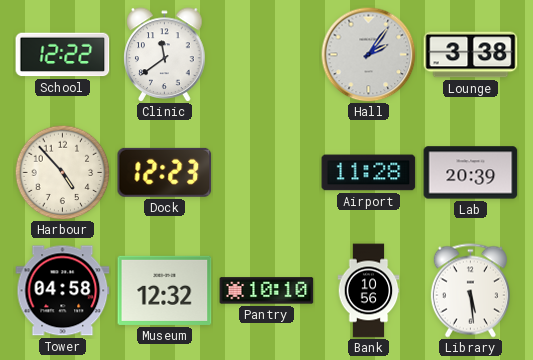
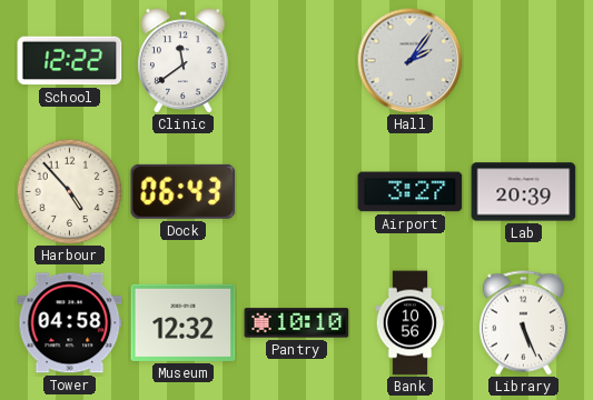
Lounge: 3:38 -> none (471, 55)
Dock: 12:23 -> 06:43 (184, 191)
Airport: 11:28 -> 3:27 (411, 192)
Library: 5:29 -> 5:26 (523, 323)
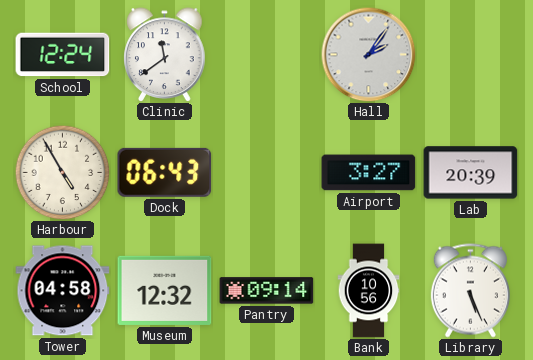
School: 12:22 -> 12:24 (63, 55)
Harbour: 4:53 -> 4:55 (62, 172)
Pantry: 10:10 -> 09:14 (267, 291)
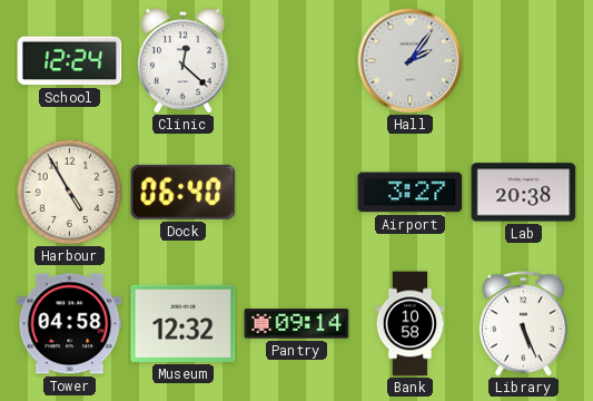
Clinic: 11:39 -> 12:22 (184, 61)
Dock: 06:43 -> 06:40 (184, 192)
Lab: 20:39 -> 20:38 (524, 193)
Bank: 10:56 -> 10:58 (411, 324)
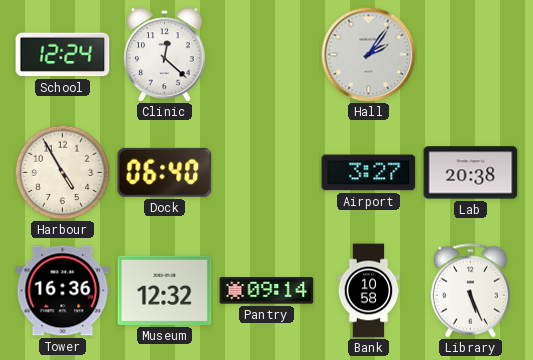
Tower: 04:58 -> 16:36 (63, 291)
